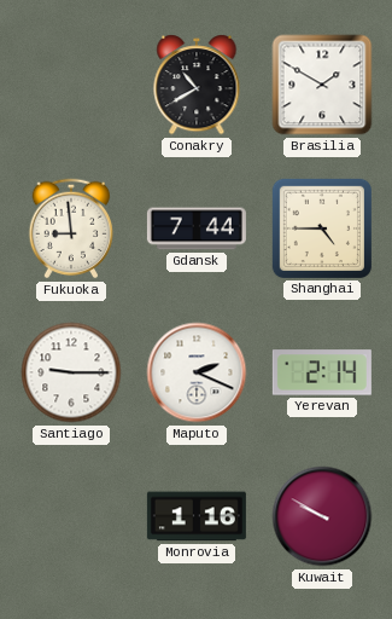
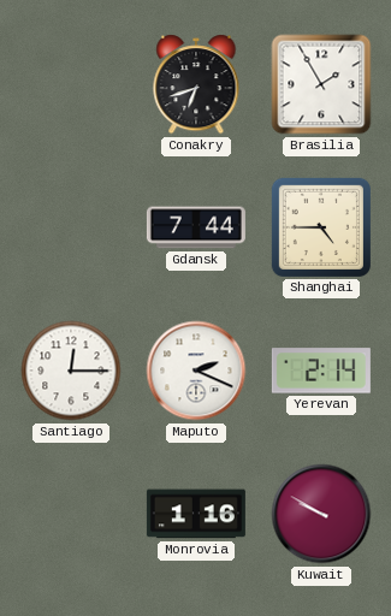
Conakry: 10:40 -> 6:42 (196, 85)
Brasilia: 1:50 -> 1:55 (321, 84)
Fukuoka: 8:59 -> none (71, 228)
Santiago: 9:15 -> 12:15 (71, 371)
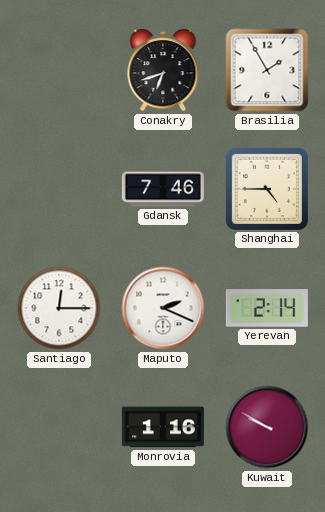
Gdansk: 7:44 -> 7:46 (163, 189)
